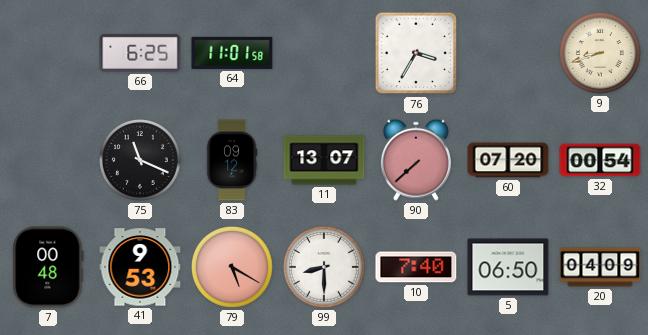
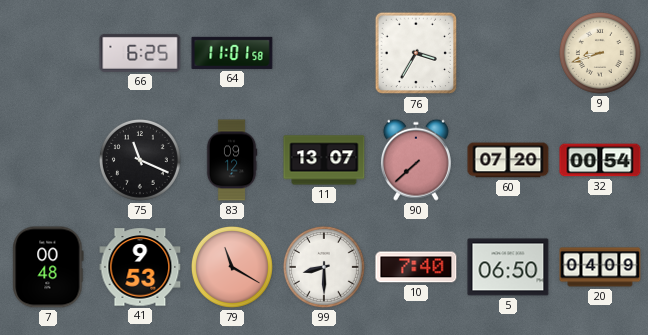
79: 5:20 -> 11:20 (232, 267)
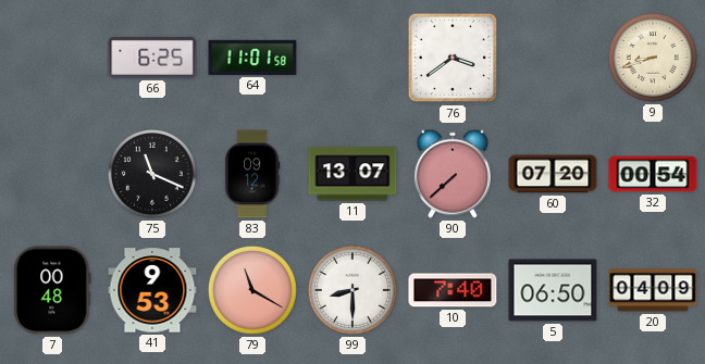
76: 3:35 -> 3:39 (453, 58)
